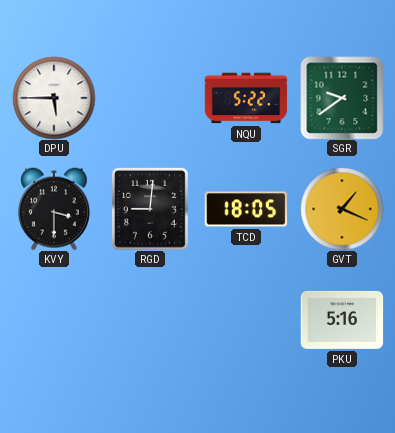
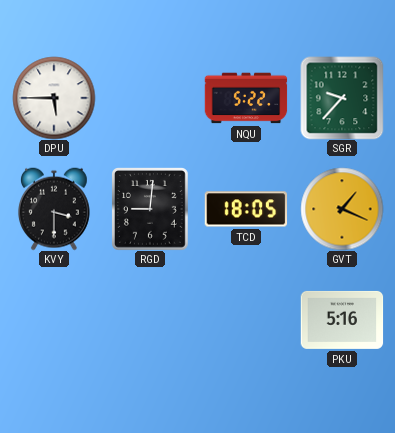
SGR: 9:39 -> 9:37 (342, 98)
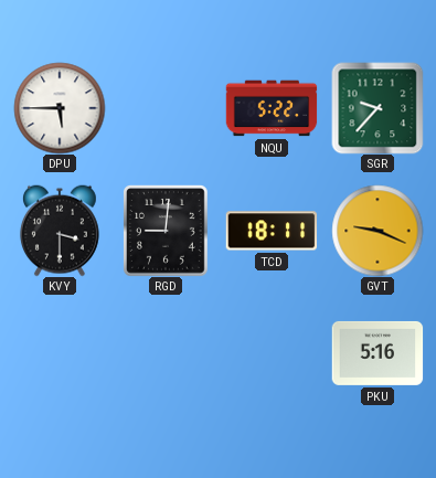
TCD: 18:05 -> 18:11 (272, 231)
GVT: 1:19 -> 9:19 (377, 231)
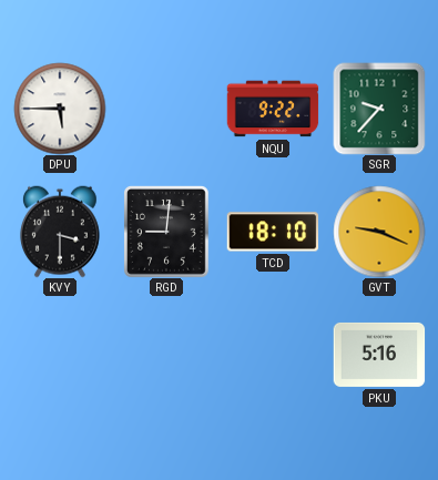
NQU: 5:22 -> 9:22 (273, 109)
TCD: 18:11 -> 18:10 (273, 232)
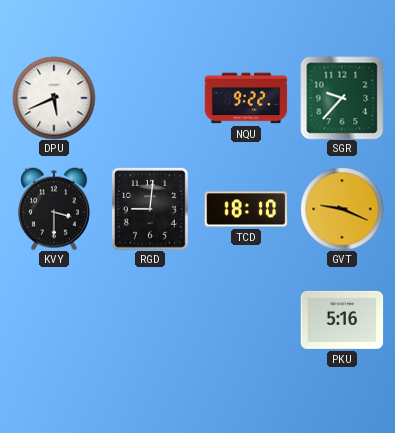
DPU: 5:45 -> 5:41 (54, 98)
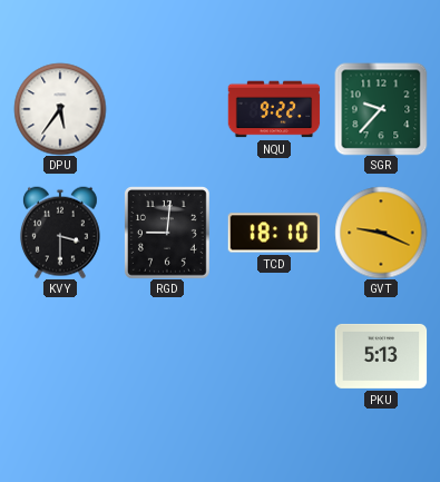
DPU: 5:41 -> 5:36 (60, 109)
PKU: 5:16 -> 5:13 (381, 356)
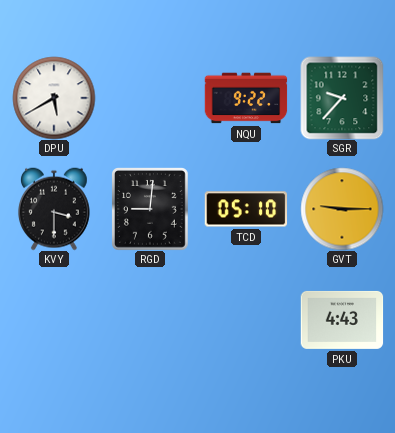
DPU: 5:36 -> 5:40 (54, 98)
TCD: 18:10 -> 05:10 (246, 209)
GVT: 9:19 -> 9:15 (342, 209)
PKU: 5:13 -> 4:43 (342, 320)
